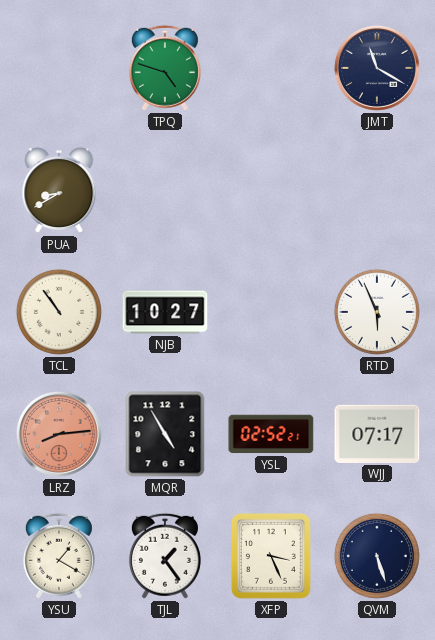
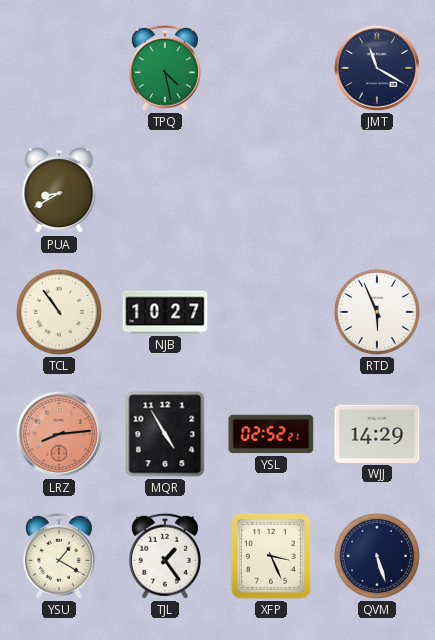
TPQ: 4:48 -> 4:28 (165, 68)
WJJ: 07:17 -> 14:29 (377, 434)
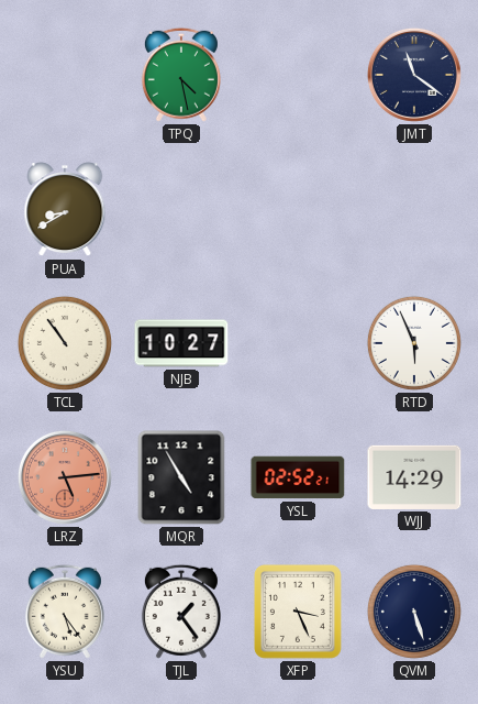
JMT: 11:20 -> 11:21 (414, 75)
LRZ: 8:14 -> 5:14 (65, 477)
YSU: 1:20 -> 5:24 (65, 612)
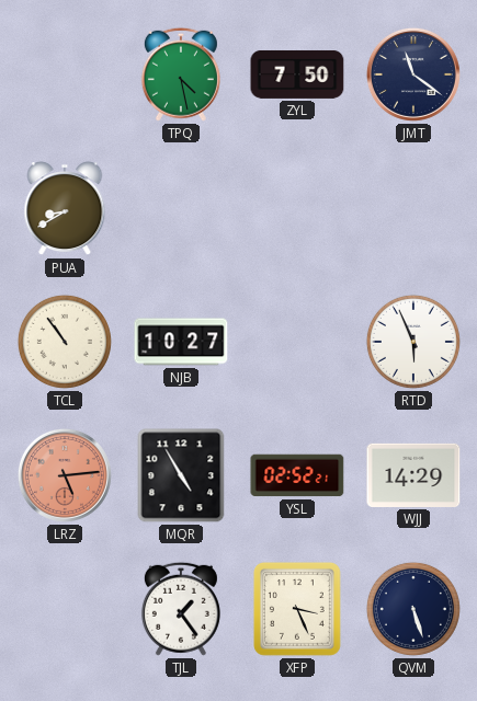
ZYL: none -> 7:50 (297, 74)
YSU: 5:24 -> none (65, 612)
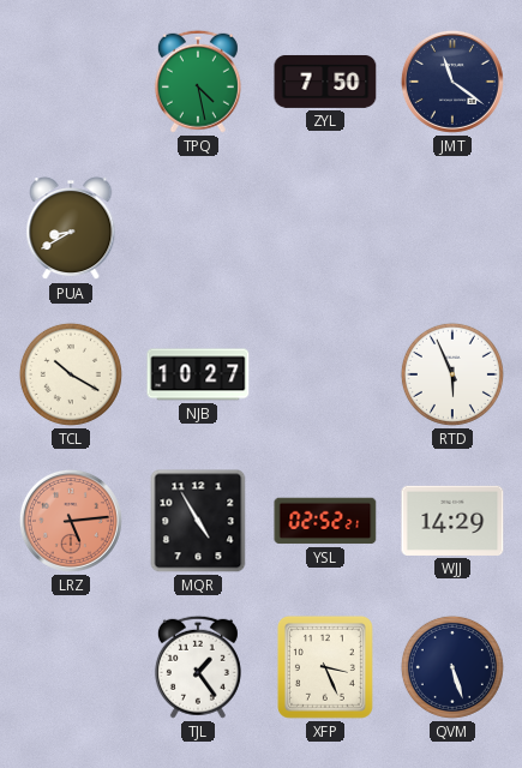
TCL: 10:54 -> 10:20 (71, 374)
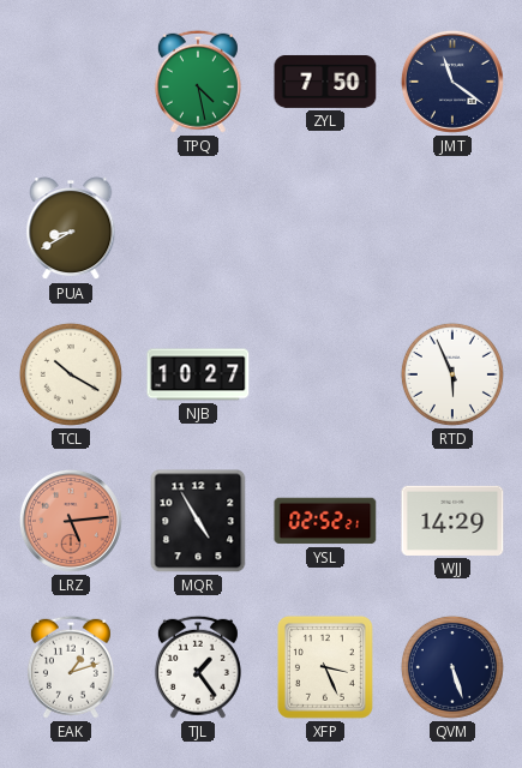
EAK: none -> 1:12 (71, 667)
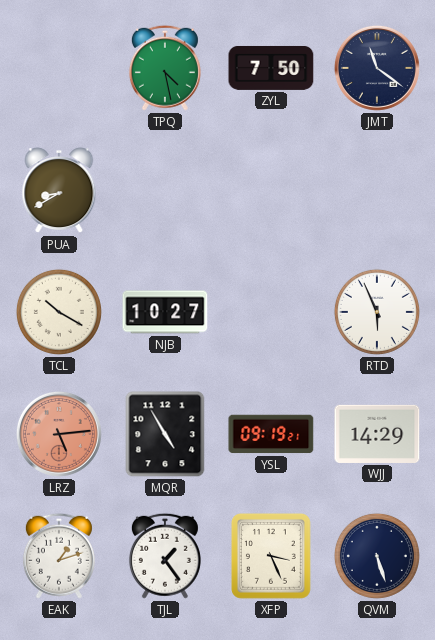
YSL: 02:52 -> 09:19 (271, 434)
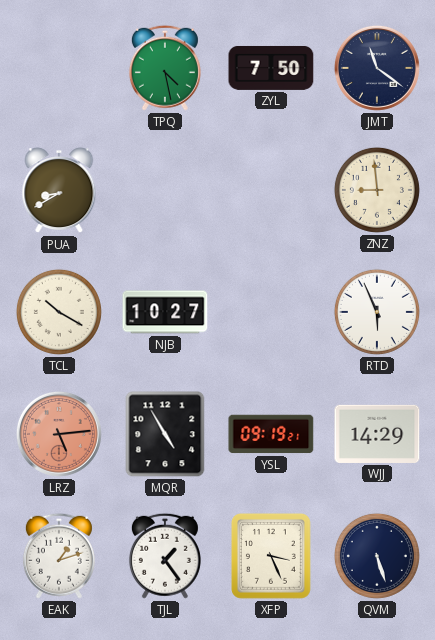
ZNZ: none -> 8:59 (377, 190)
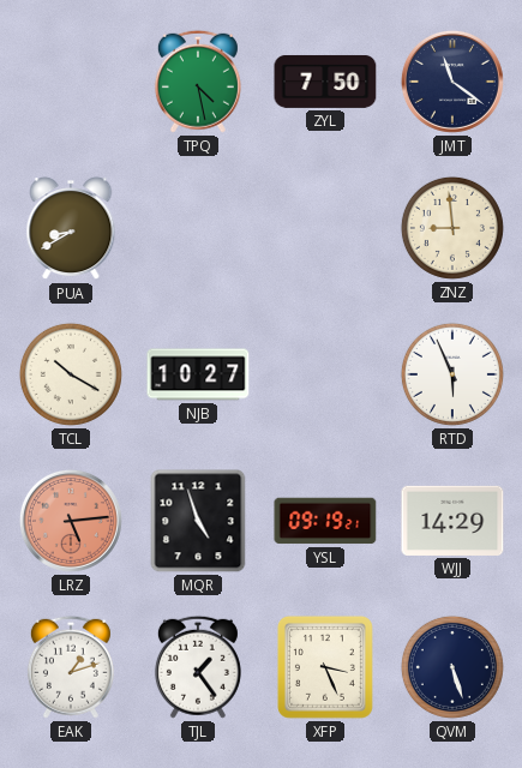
MQR: 4:55 -> 4:57 (198, 521)
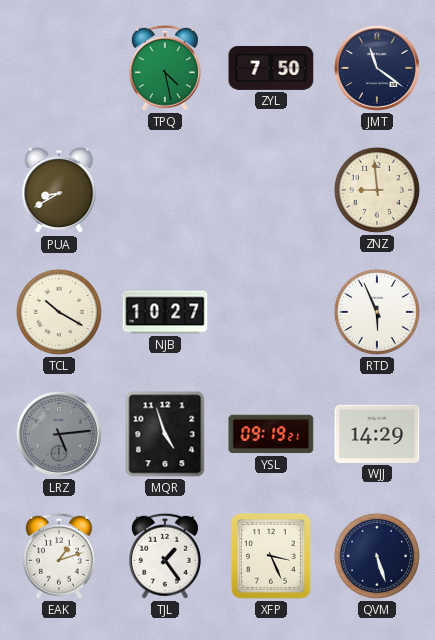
LRZ dial: salmon -> grey (59, 434)
